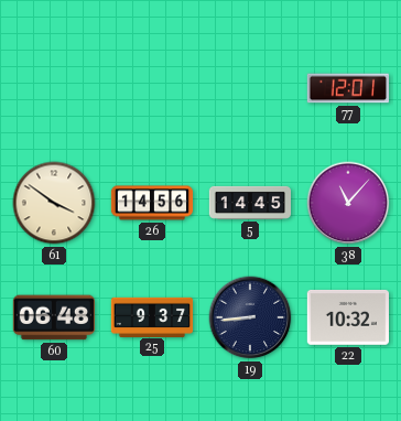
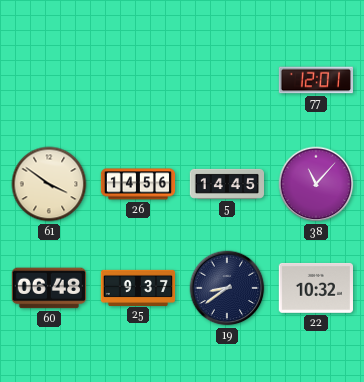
19: 8:44 -> 8:39 (227, 288)
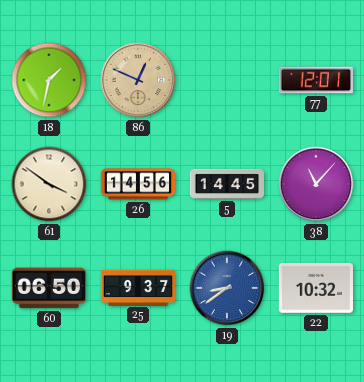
18: none -> 1:32 (49, 80)
86: none -> 12:49 (138, 80)
60: 06:48 -> 06:50 (48, 288)
19 dial: navy -> blue (227, 288)
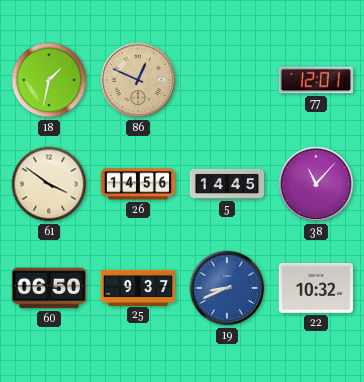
19: 8:39 -> 8:41 (227, 288)
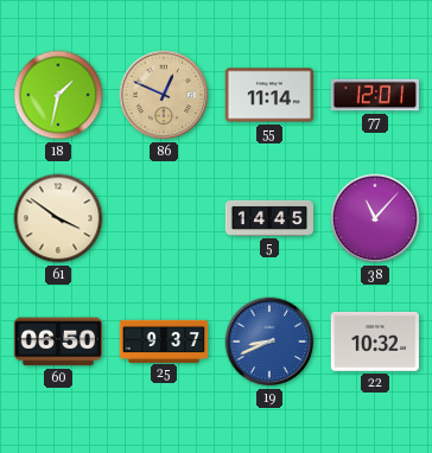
55: none -> 11:14 (268, 95)
26: 14:56 -> none (138, 184)
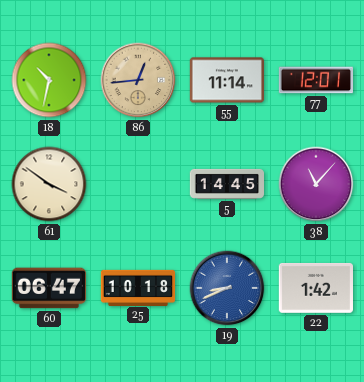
18: 1:32 -> 10:32 (49, 80)
86: 12:49 -> 12:44 (138, 80)
60: 06:50 -> 06:47 (48, 288)
25: 9:37 -> 10:18 (138, 287)
22: 10:32 -> 1:42 (315, 288)
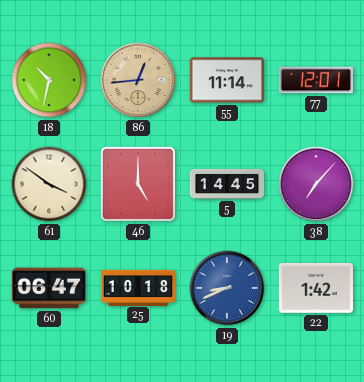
46: none -> 5:00 (138, 184)
38: 11:07 -> 7:07 (316, 184)
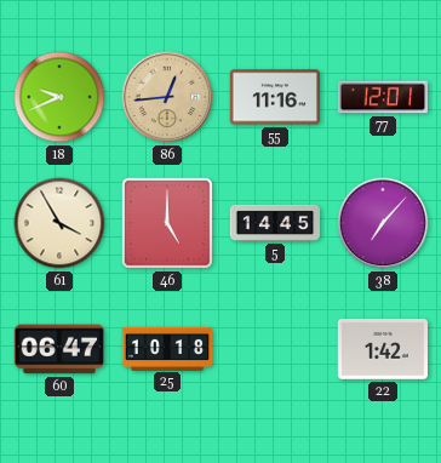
18: 10:32 -> 9:41 (59, 97)
55: 11:14 -> 11:16 (274, 97)
61: 3:51 -> 3:55 (59, 223)
19: 8:41 -> none (227, 288)
